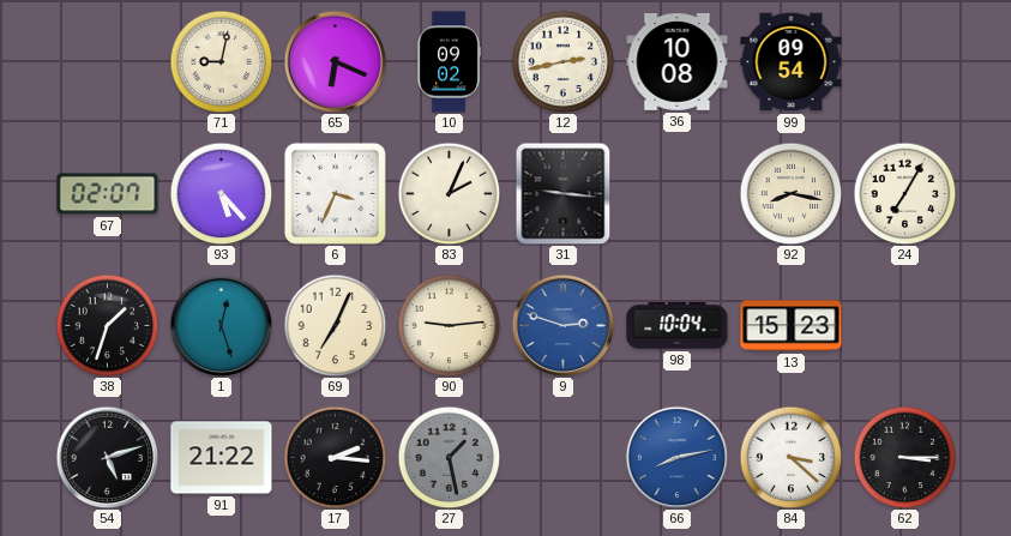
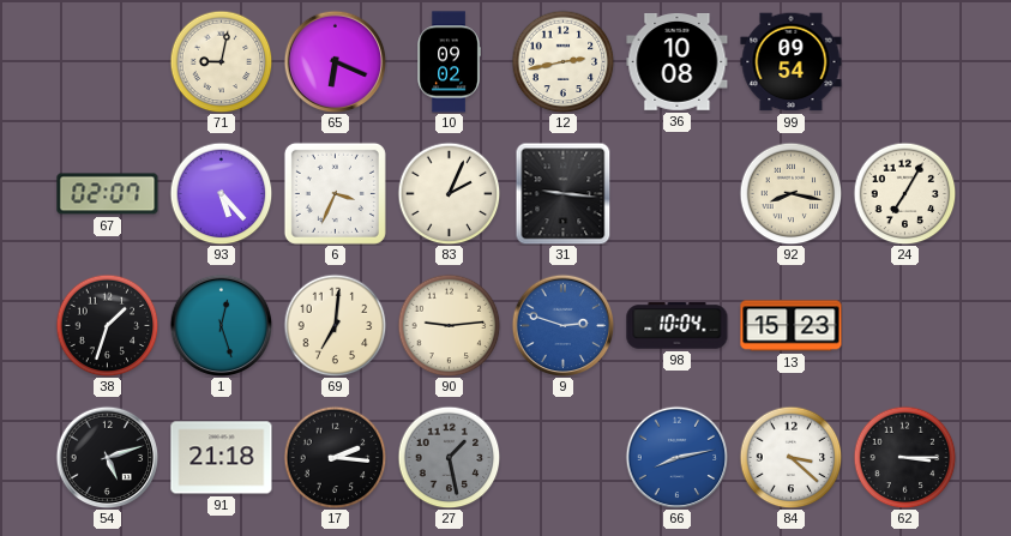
69: 7:04 -> 7:01 (335, 325)
91: 21:22 -> 21:18 (222, 458)
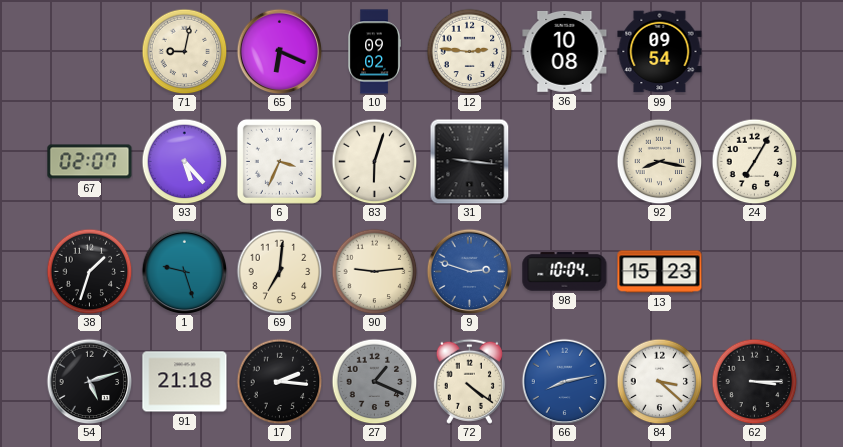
12: 2:43 -> 2:46 (469, 51)
83: 2:04 -> 6:03 (374, 161)
1: 12:27 -> 9:27 (184, 271)
27: 1:28 -> 1:19 (374, 381)
72: none -> 4:21 (469, 381)
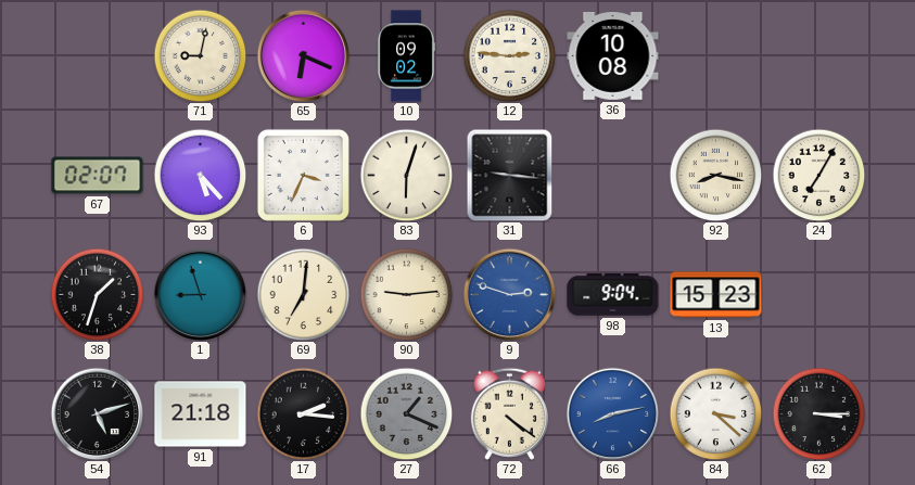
99: 09:54 -> none (660, 52)
1: 9:27 -> 8:57 (200, 294)
98: 10:04 -> 9:04 (613, 295)
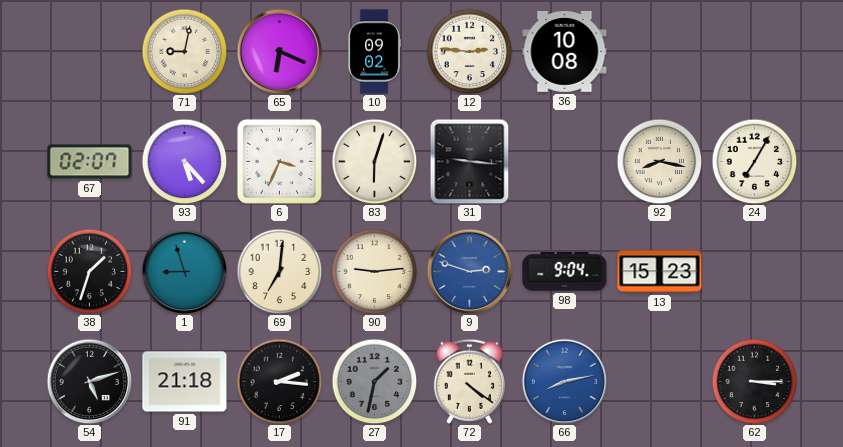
27: 1:19 -> 1:32 (374, 381)
84: 3:22 -> none (715, 413)
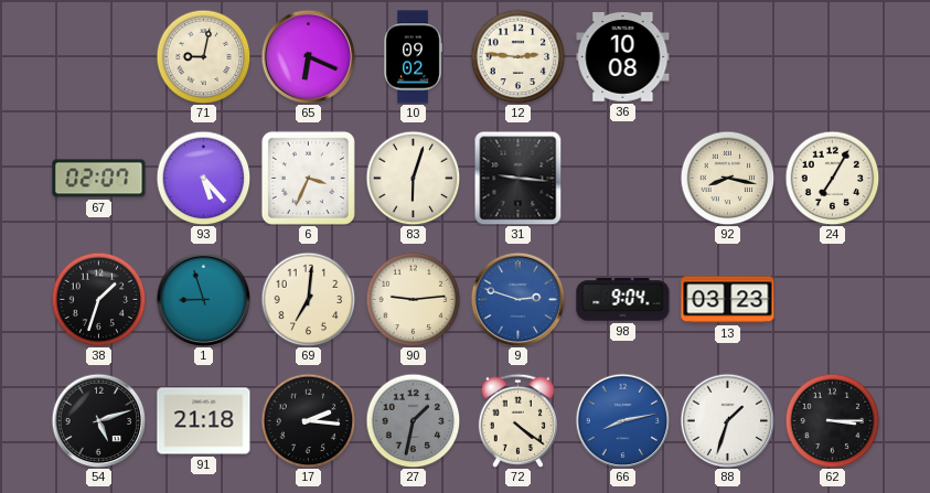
13: 15:23 -> 03:23 (728, 300)
88: none -> 1:33 (727, 420)
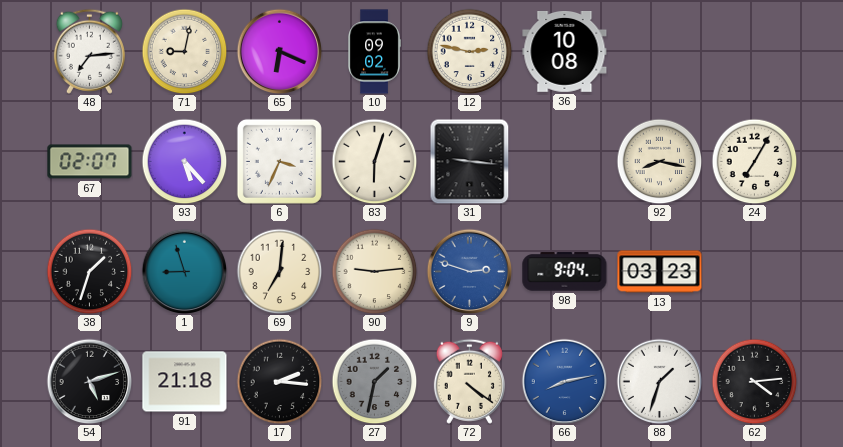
48: none -> 7:14 (89, 51)
12: 2:46 -> 2:47 (469, 51)
62: 3:15 -> 4:14 (754, 381)
